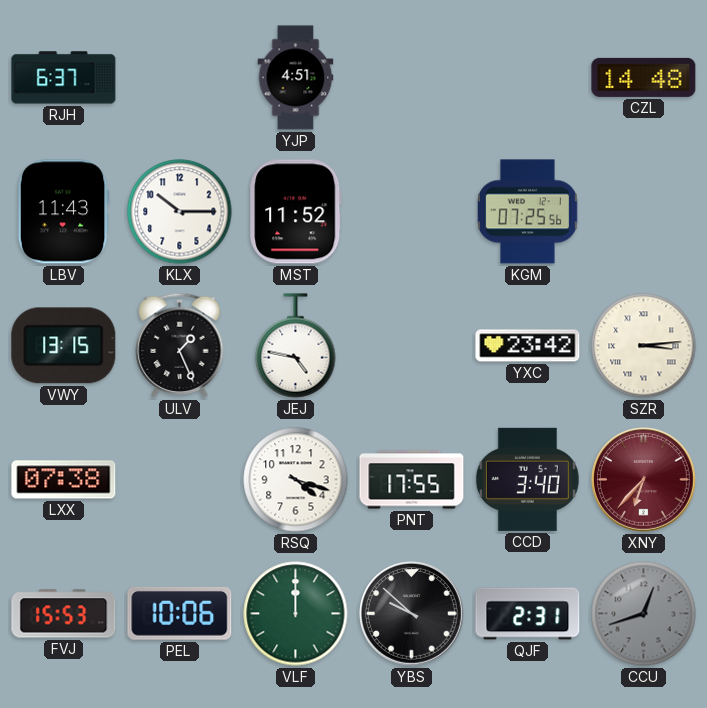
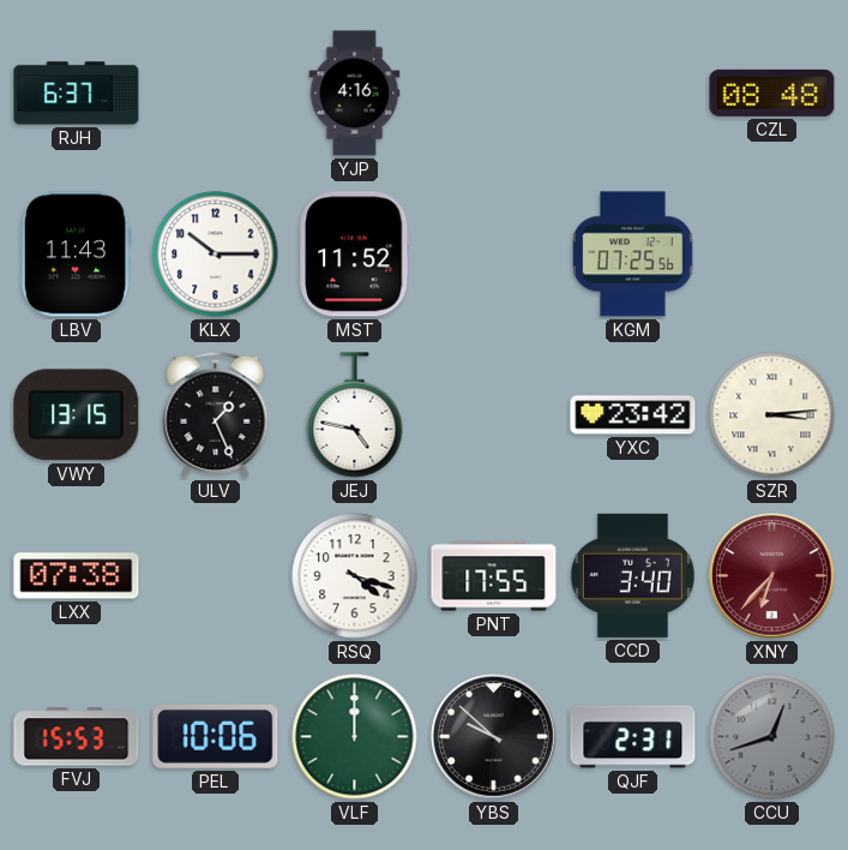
YJP: 4:51 -> 4:16 (355, 94)
CZL: 14:48 -> 08:48 (772, 92)
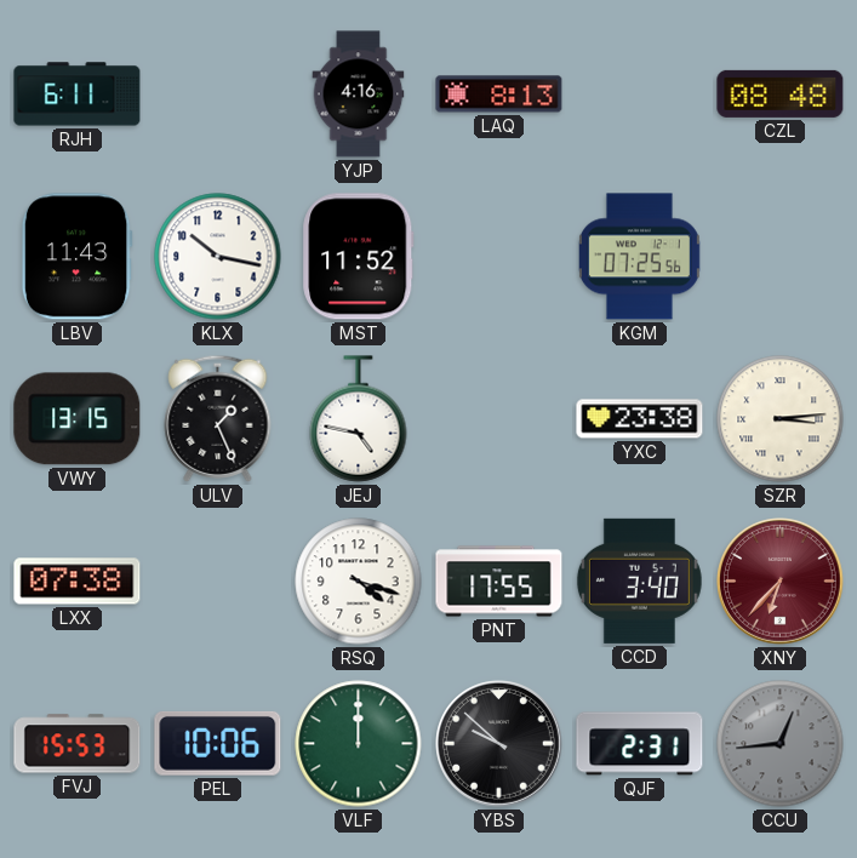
RJH: 6:37 -> 6:11 (78, 95)
LAQ: none -> 8:13 (499, 95)
KLX: 10:15 -> 10:17 (218, 257)
YXC: 23:42 -> 23:38 (640, 419)
CCU: 12:42 -> 12:44 (781, 744)
